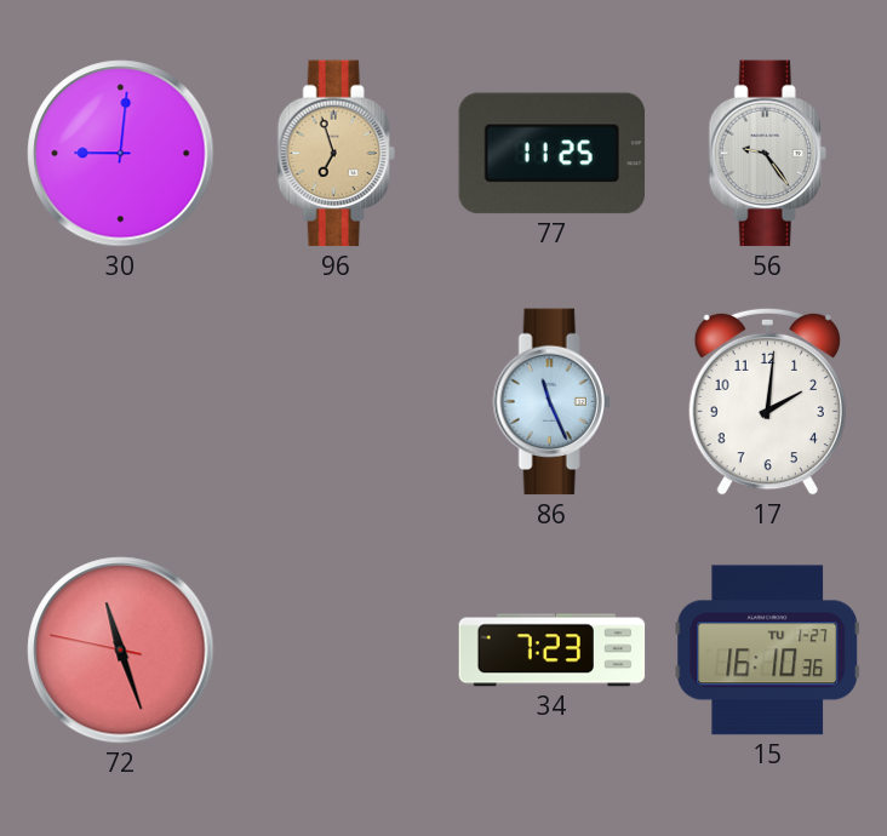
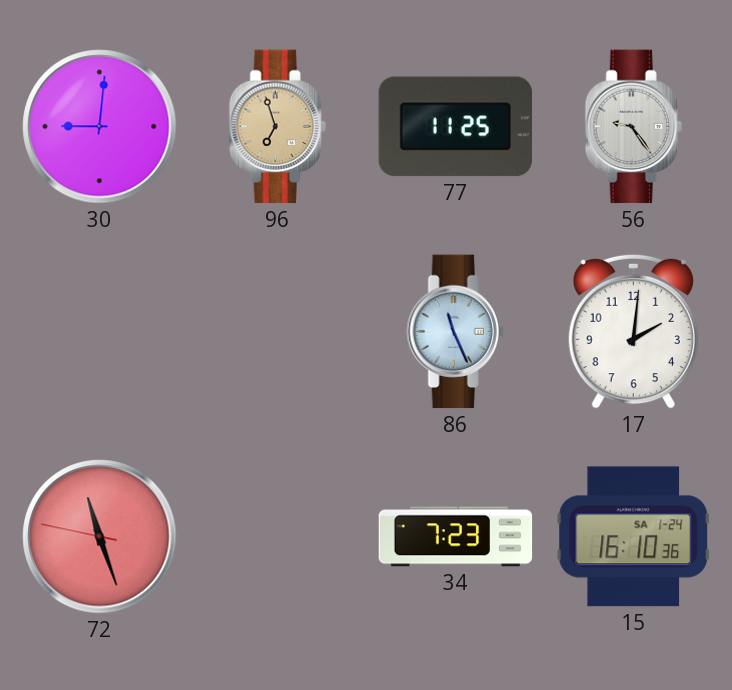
15 date: TU 1-27 -> SA 1-24 (634, 537)
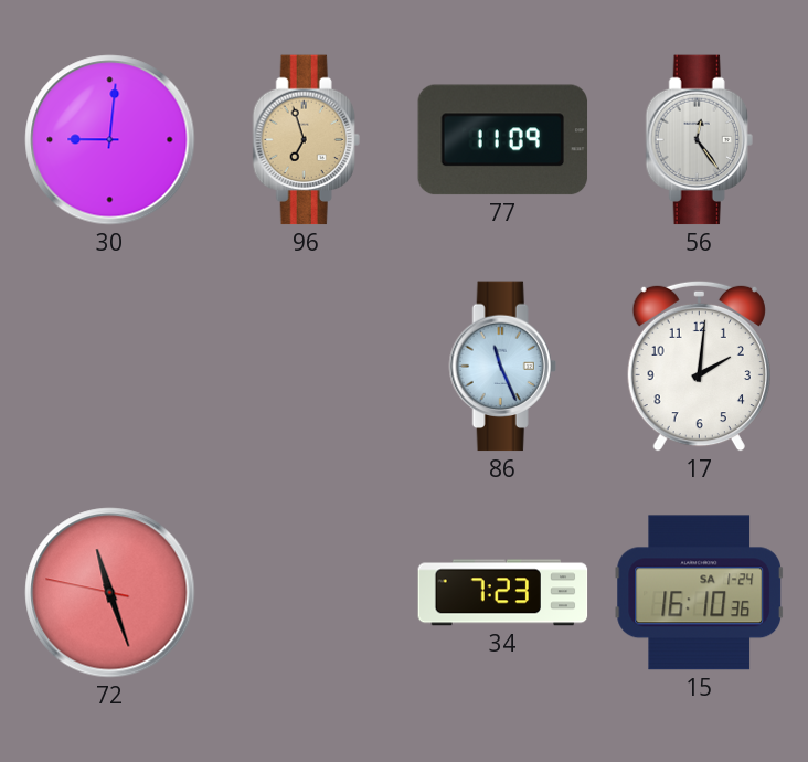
77: 11:25 -> 11:09 (503, 140)
56: 9:24 -> 12:24 (699, 140)
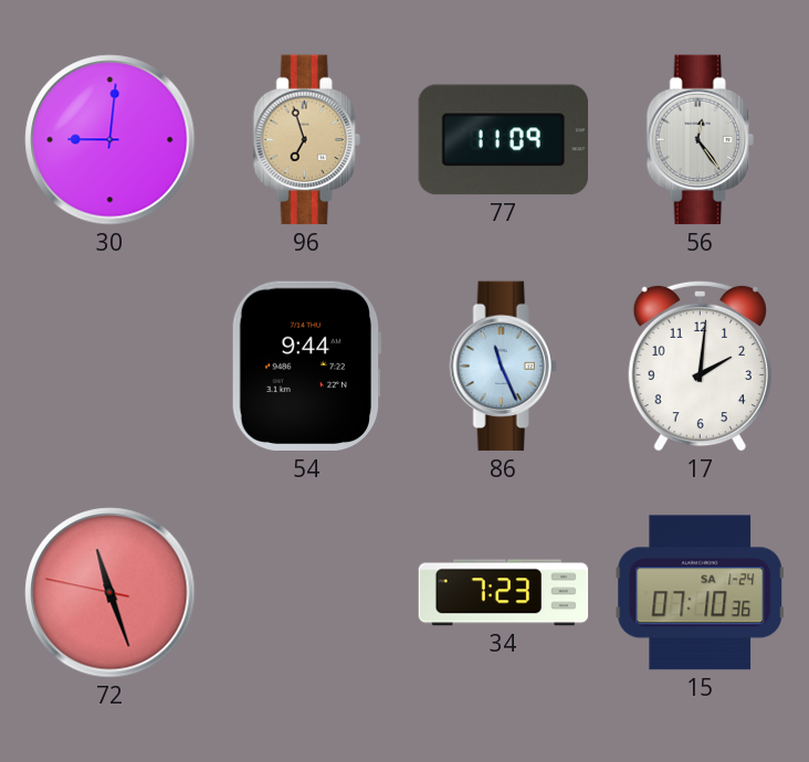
54: none -> 9:44 (306, 367)
15: 16:10 -> 07:10 (701, 593)
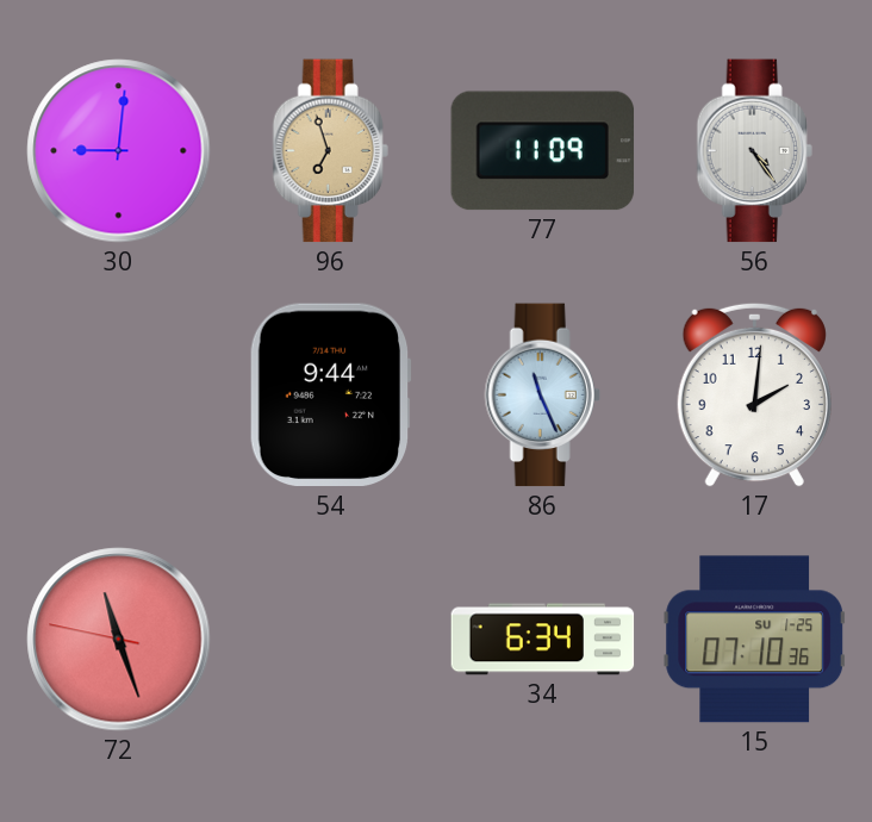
56: 12:24 -> 4:24 (754, 151)
34: 7:23 -> 6:34 (543, 640)
15 date: SA 1-24 -> SU 1-25 (755, 640)
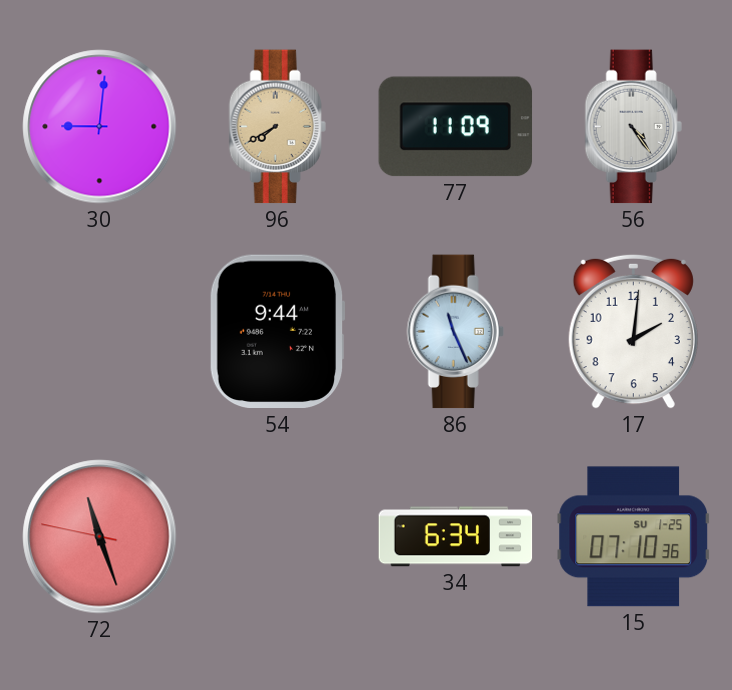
96: 6:57 -> 7:40 (277, 127)
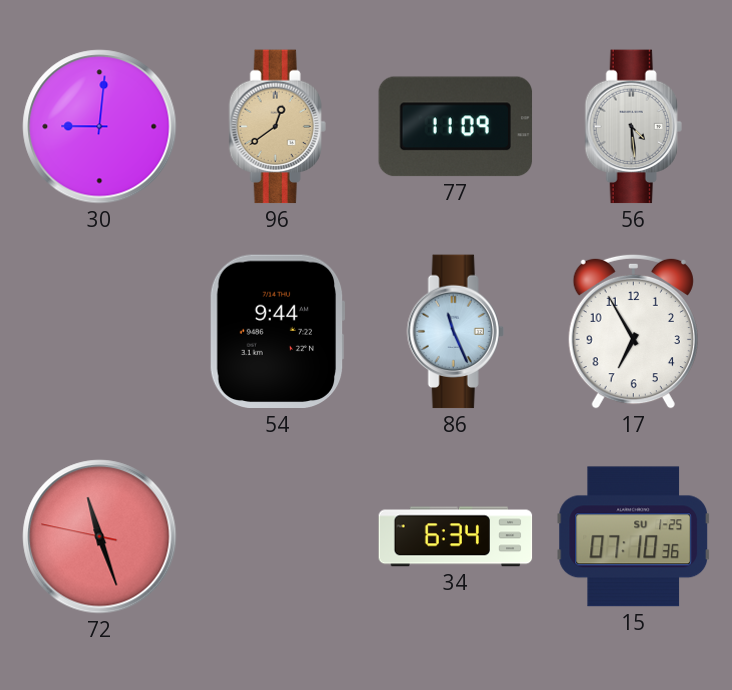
96: 7:40 -> 12:39 (277, 127)
56: 4:24 -> 4:29 (633, 127)
17: 2:01 -> 6:55 (633, 331)
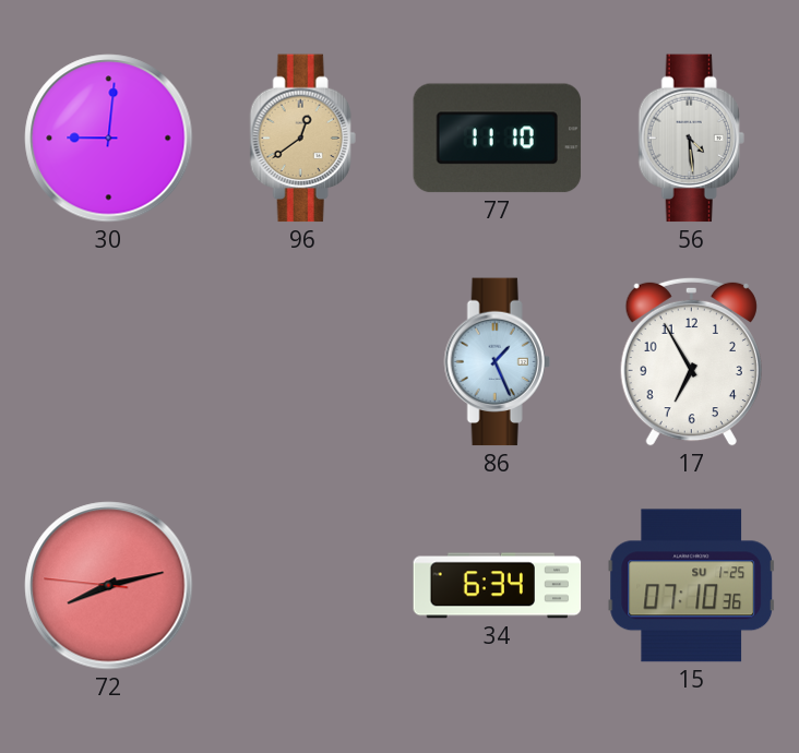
77: 11:09 -> 11:10 (498, 139)
54: 9:44 -> none (277, 332)
86: 11:26 -> 1:26 (497, 362)
72: 11:26 -> 8:12 (109, 586)
